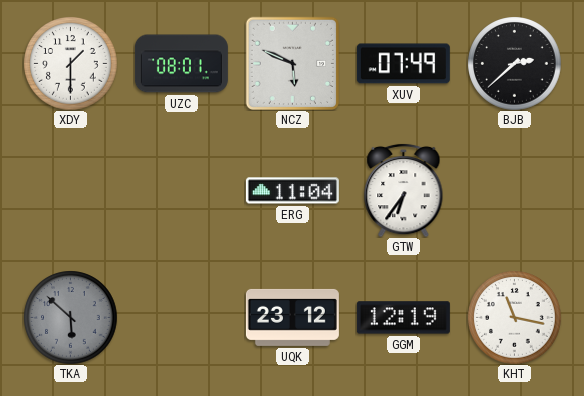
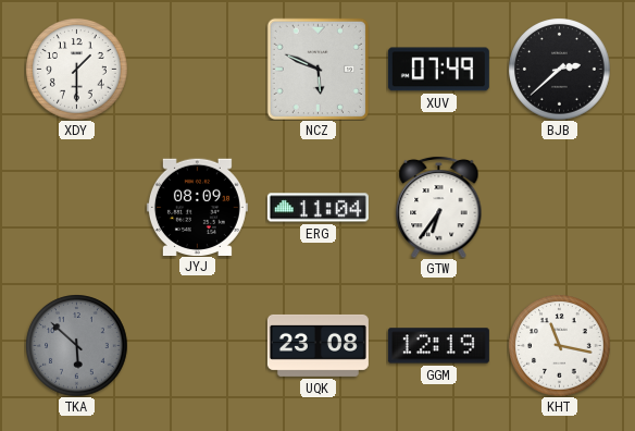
UZC: 08:01 -> none (181, 64)
JYJ: none -> 08:09 (197, 207)
UQK: 23:12 -> 23:08 (317, 345)
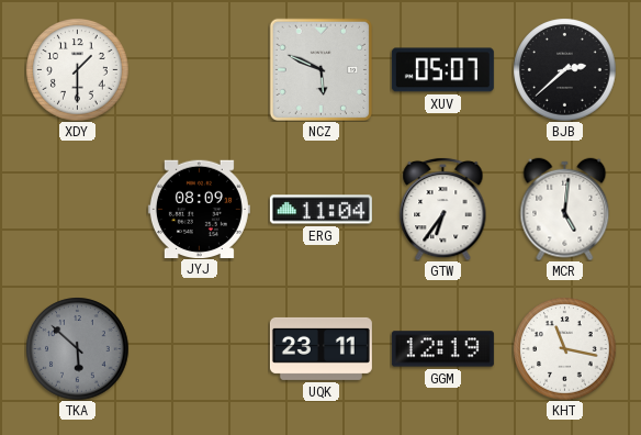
XUV: 07:49 -> 05:07 (442, 70)
MCR: none -> 5:01 (565, 209)
UQK: 23:08 -> 23:11 (320, 348)
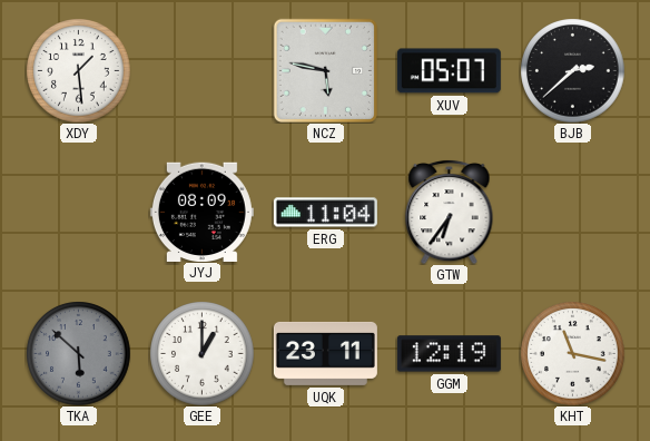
XDY: 1:30 -> 1:29 (78, 70)
NCZ: 5:49 -> 5:47 (325, 70)
MCR: 5:01 -> none (565, 209)
GEE: none -> 1:00 (201, 353)
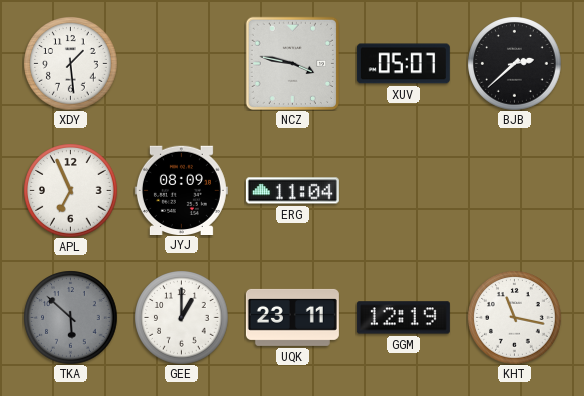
NCZ: 5:47 -> 3:47 (292, 63)
APL: none -> 6:56 (70, 190)
GTW: 6:36 -> none (450, 212)
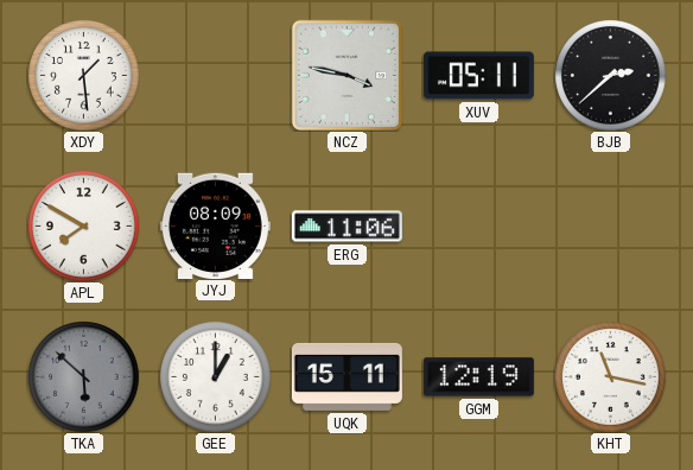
XUV: 05:07 -> 05:11 (478, 76)
APL: 6:56 -> 7:50 (83, 226)
ERG: 11:04 -> 11:06 (346, 227)
UQK: 23:11 -> 15:11 (346, 376)
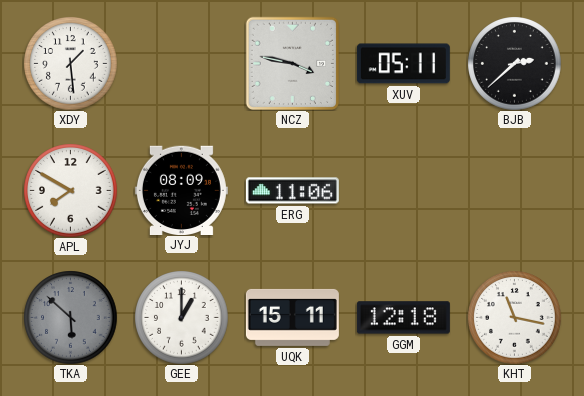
GGM: 12:19 -> 12:18 (403, 318)
